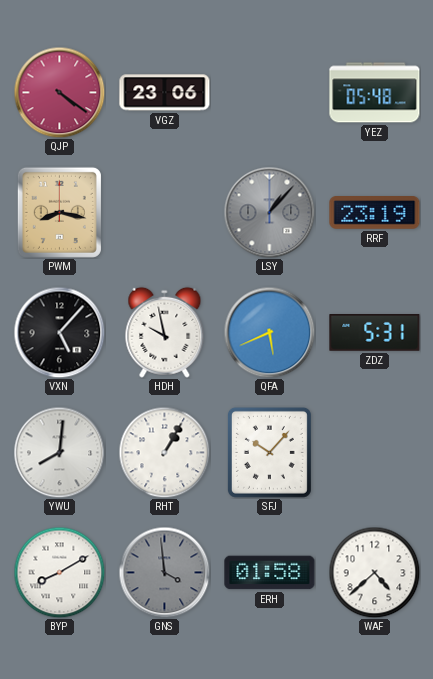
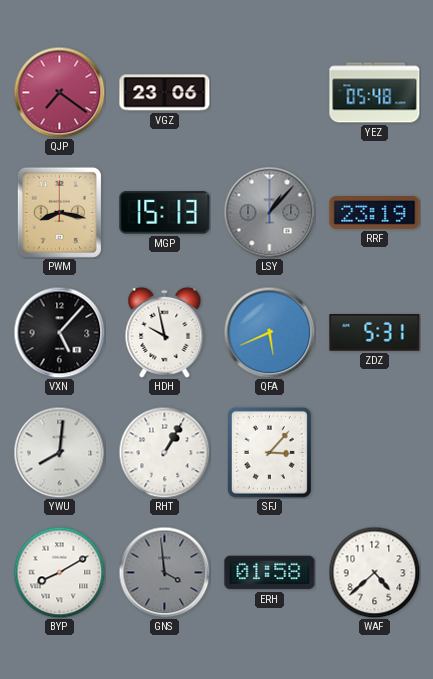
QJP: 4:21 -> 7:21 (59, 92)
MGP: none -> 15:13 (165, 213)
SFJ: 10:07 -> 3:07 (269, 452)
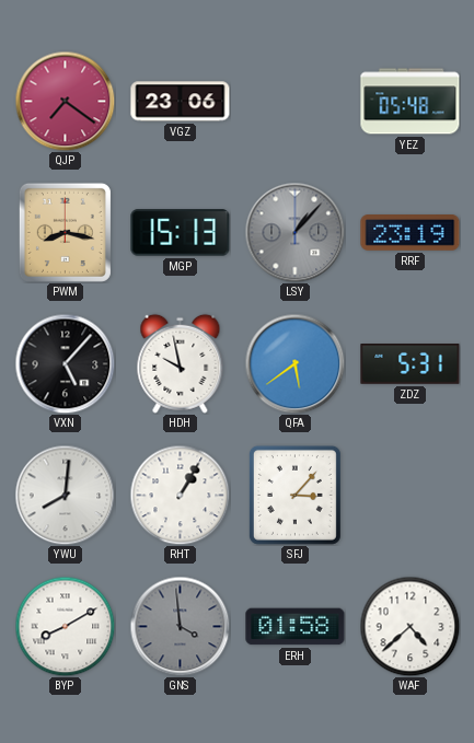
QFA: 5:41 -> 5:39 (294, 363)
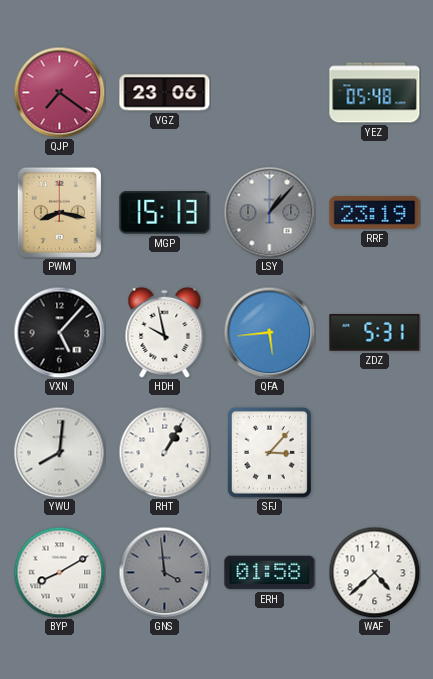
QFA: 5:39 -> 5:44 (269, 332)
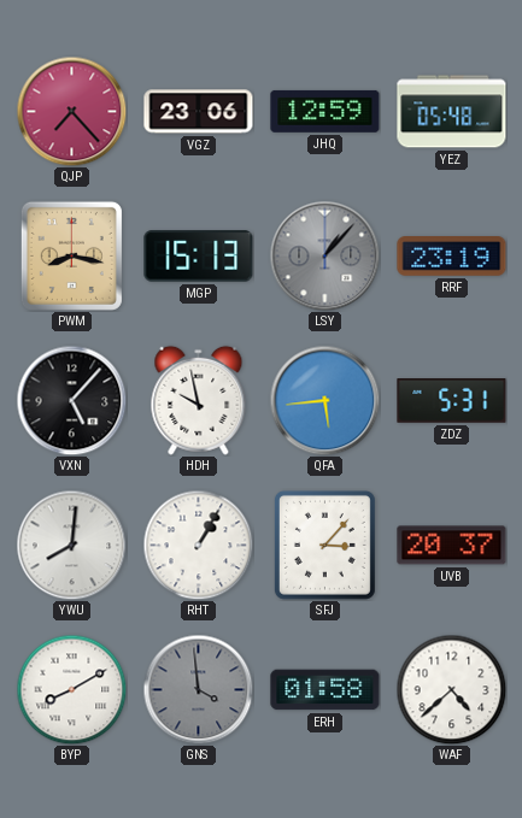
QJP: 7:21 -> 7:23 (71, 111)
JHQ: none -> 12:59 (325, 111)
UVB: none -> 20:37 (452, 546)
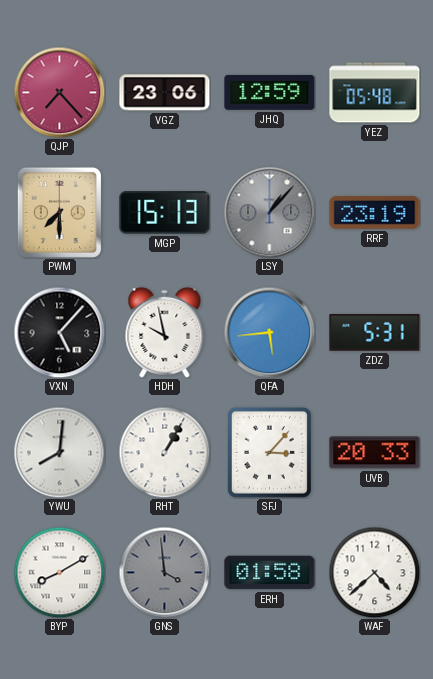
PWM: 8:17 -> 7:30 (59, 212)
UVB: 20:37 -> 20:33 (375, 453)
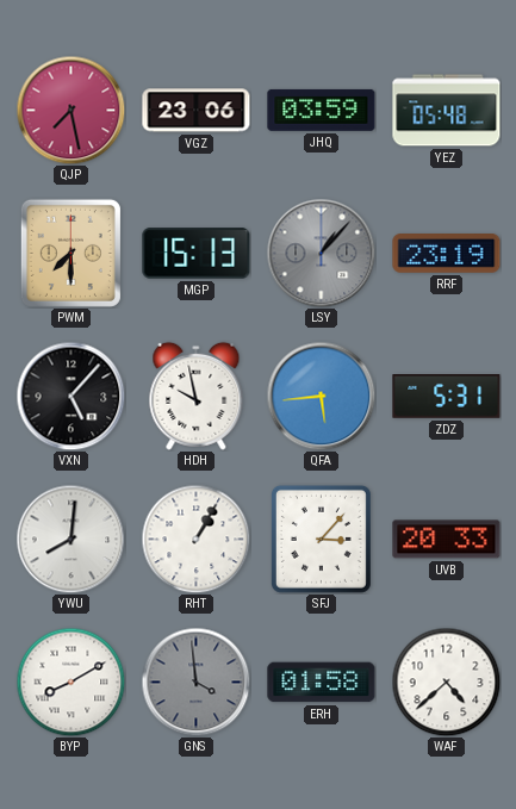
QJP: 7:23 -> 7:28 (70, 110)
JHQ: 12:59 -> 03:59 (322, 110)
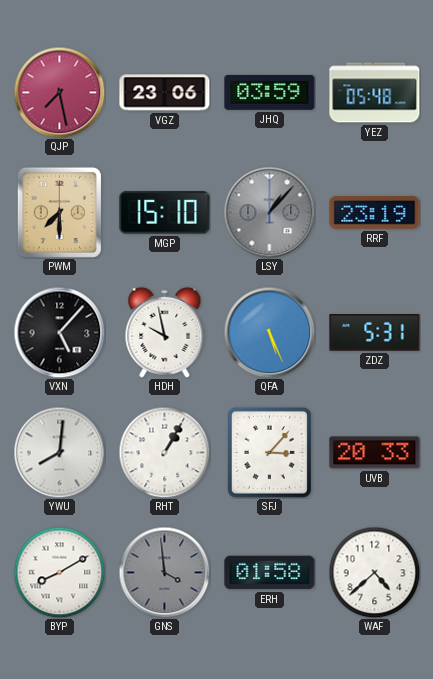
MGP: 15:13 -> 15:10 (165, 213)
QFA: 5:44 -> 5:26 (269, 332)
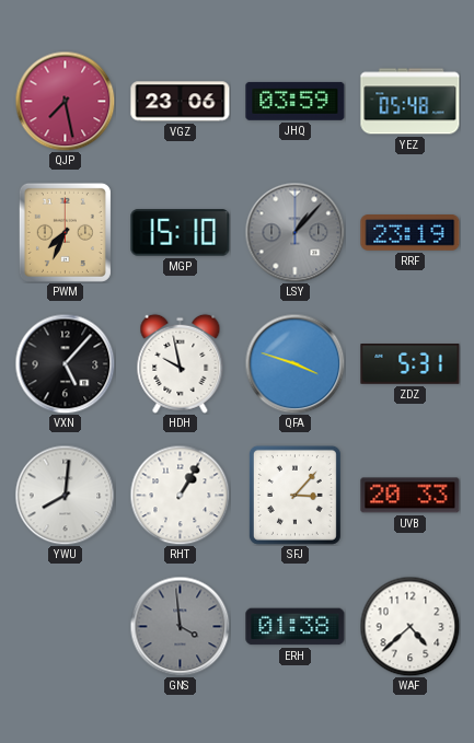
PWM: 7:30 -> 7:34 (65, 232)
QFA: 5:26 -> 3:48 (294, 363)
BYP: 8:10 -> none (59, 572)
ERH: 01:58 -> 01:38 (296, 627)
